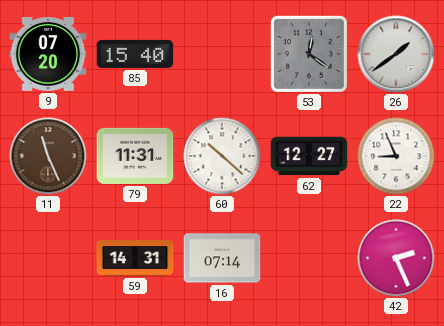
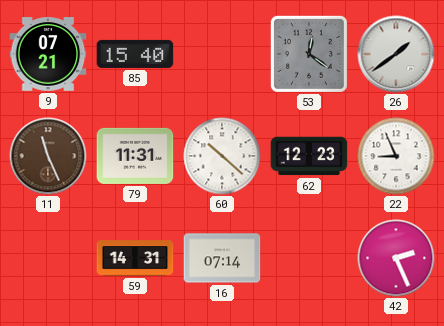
9: 07:20 -> 07:21 (48, 54)
62: 12:27 -> 12:23 (309, 156)
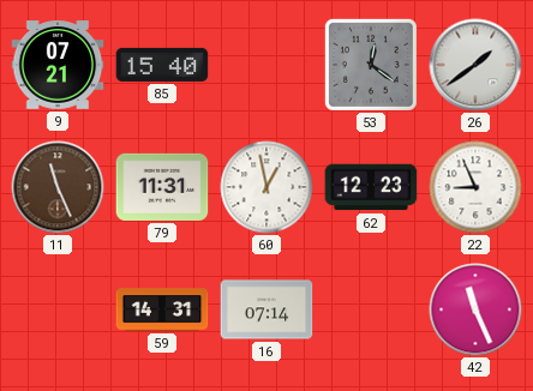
60: 10:22 -> 12:58 (266, 187)
42: 2:26 -> 11:26 (475, 309)
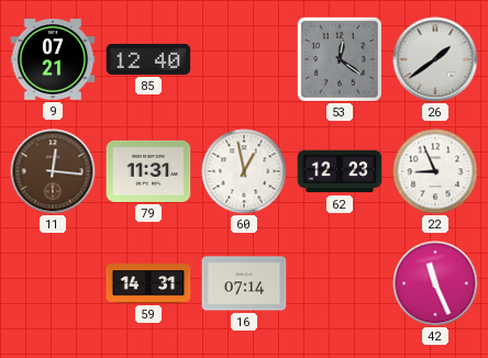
85: 15:40 -> 12:40 (148, 59)
11: 11:26 -> 12:16 (53, 171)
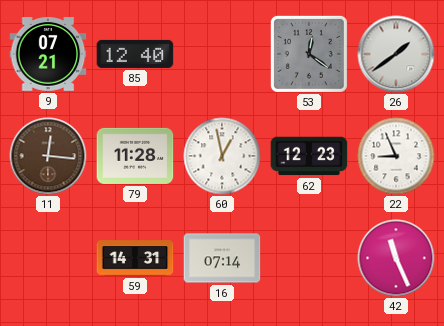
79: 11:31 -> 11:28 (135, 156)
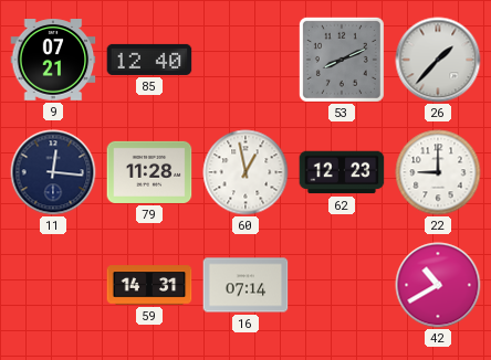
53: 12:21 -> 8:11 (342, 60)
26: 1:39 -> 1:37 (438, 60)
11 dial: brown -> navy (53, 172)
22: 8:56 -> 9:00 (438, 172)
42: 11:26 -> 10:40 (438, 285)
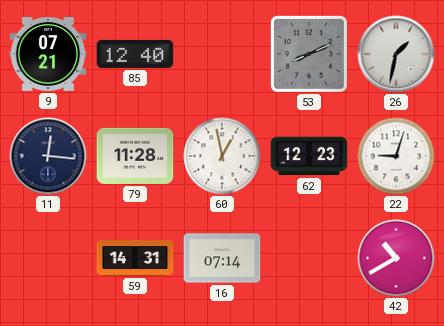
26: 1:37 -> 1:32 (396, 54)
22: 9:00 -> 9:03 (396, 156)
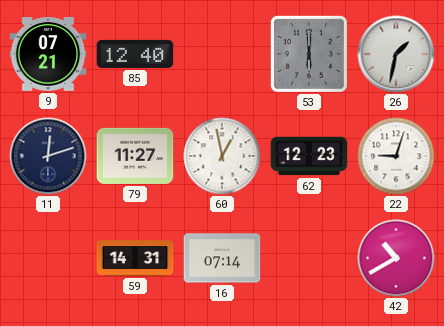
53: 8:11 -> 6:00 (309, 54)
11: 12:16 -> 12:12 (48, 156)
79: 11:28 -> 11:27 (135, 156)
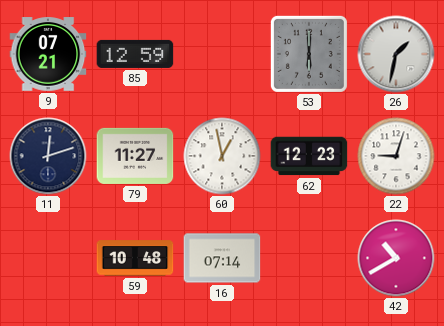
85: 12:40 -> 12:59 (135, 54)
59: 14:31 -> 10:48 (135, 258)
